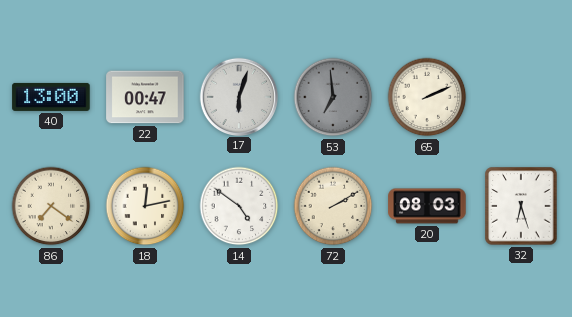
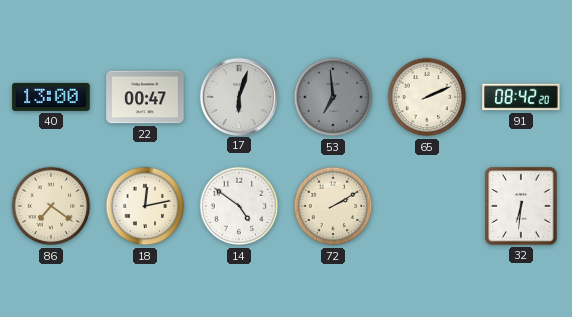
91: none -> 08:42 (521, 97)
20: 08:03 -> none (427, 206)
32: 6:27 -> 6:31 (521, 206)
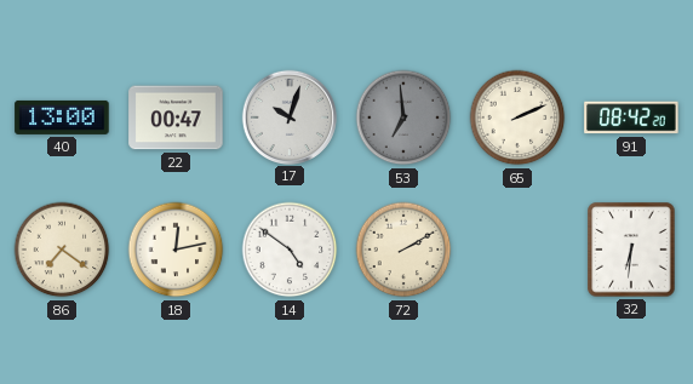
17: 6:03 -> 10:03 (288, 116)
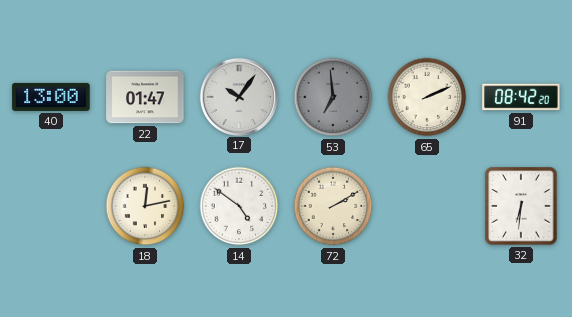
22: 00:47 -> 01:47 (145, 97)
17: 10:03 -> 10:06 (238, 96)
86: 7:21 -> none (62, 250)
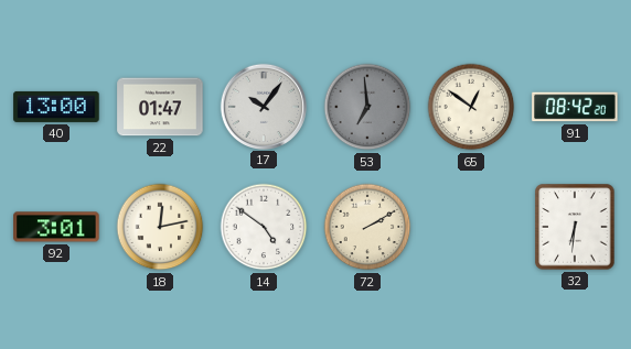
65: 2:11 -> 12:51 (471, 107)
92: none -> 3:01 (56, 227)
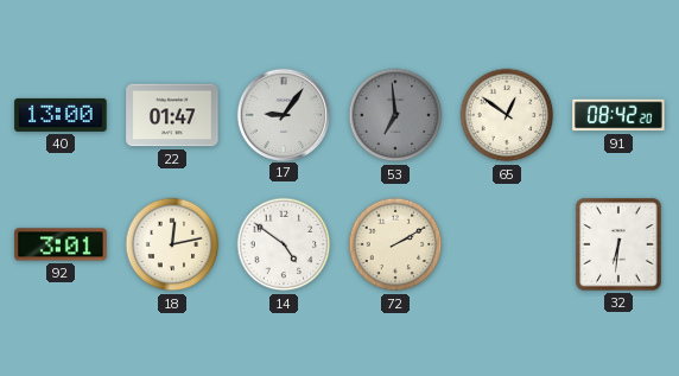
17: 10:06 -> 9:06 (283, 114)
